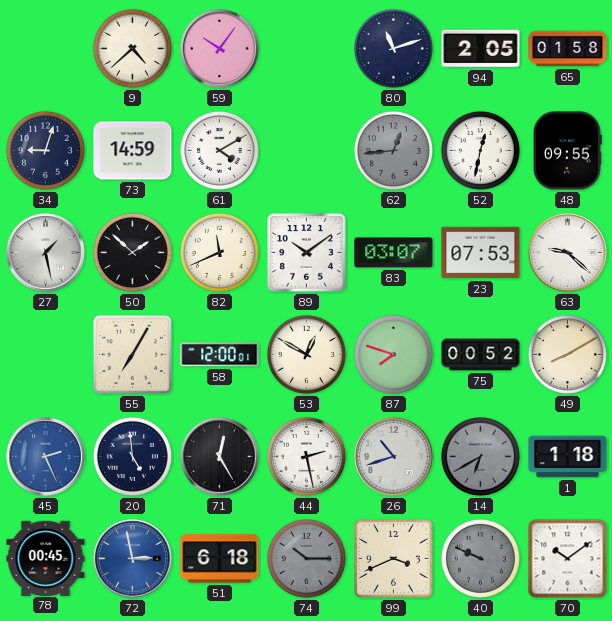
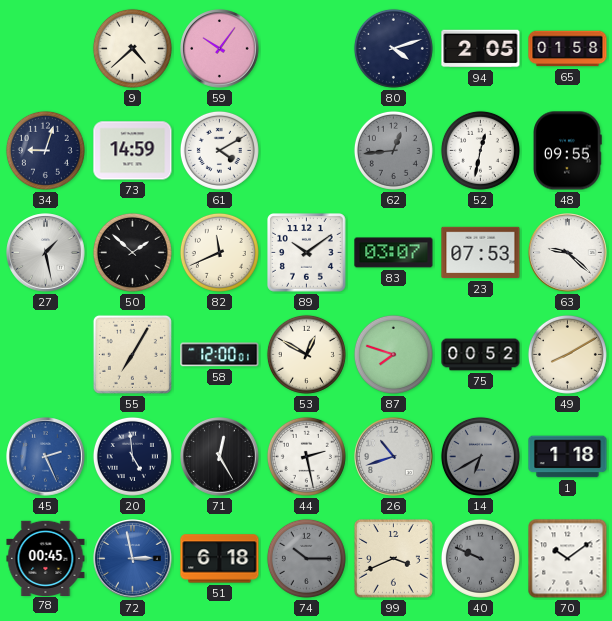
80: 11:12 -> 4:12 (393, 48)
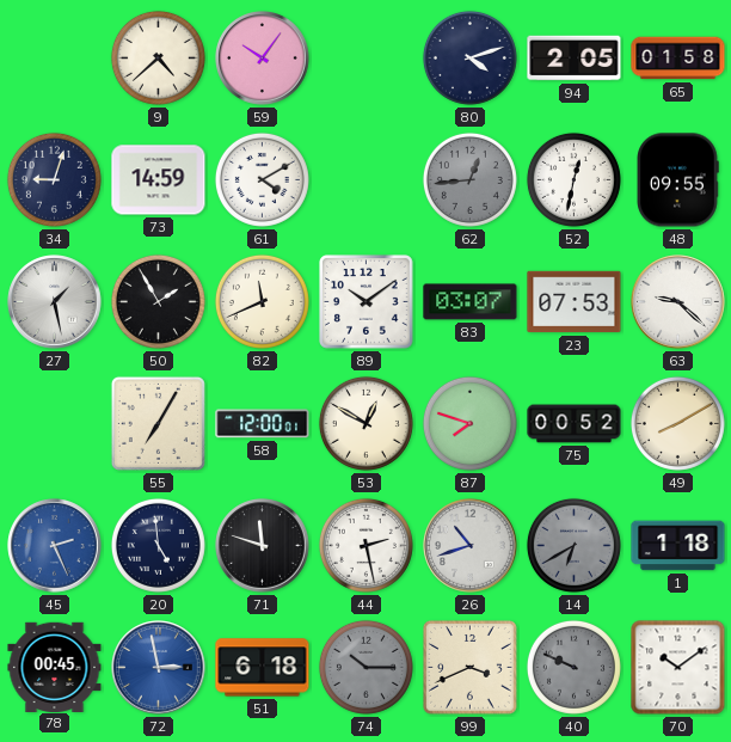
50: 1:52 -> 1:55 (158, 301)
71: 12:25 -> 11:48 (263, 546)
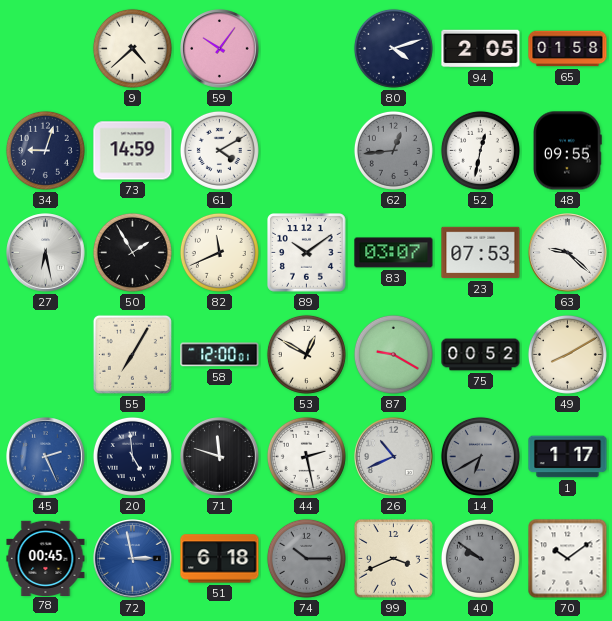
27: 1:28 -> 6:28 (46, 253)
87: 7:48 -> 9:20 (393, 354)
26: 10:42 -> 10:41 (394, 457)
1: 1:18 -> 1:17 (568, 457)
40: 9:49 -> 9:51 (480, 558)
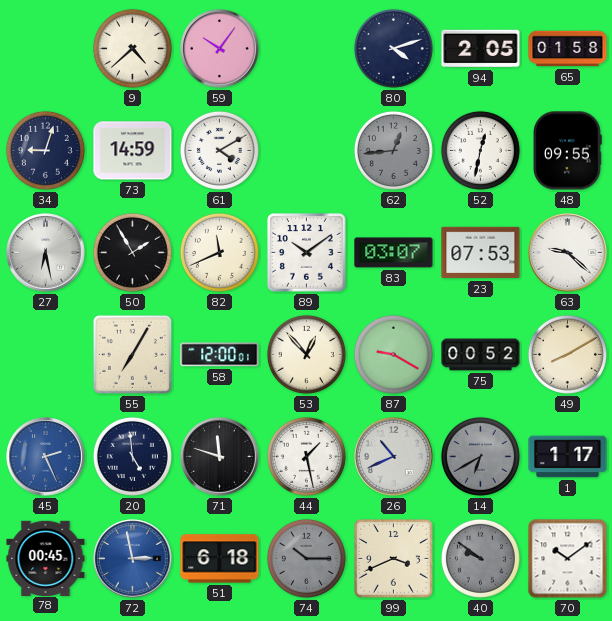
53: 12:50 -> 12:53 (306, 354)
44: 2:28 -> 1:28 (306, 456)
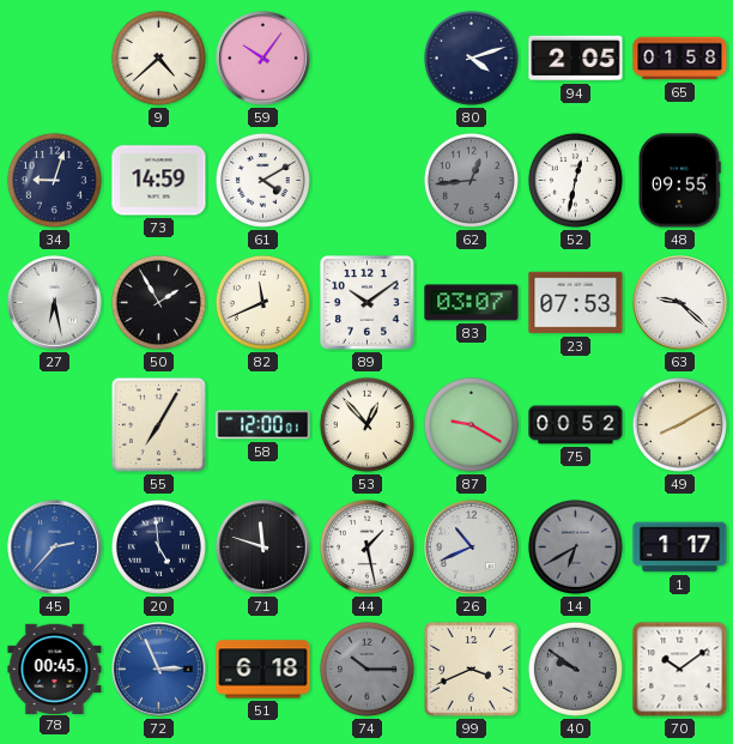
45: 2:26 -> 2:37 (55, 548)
72: 2:58 -> 2:56 (159, 670)
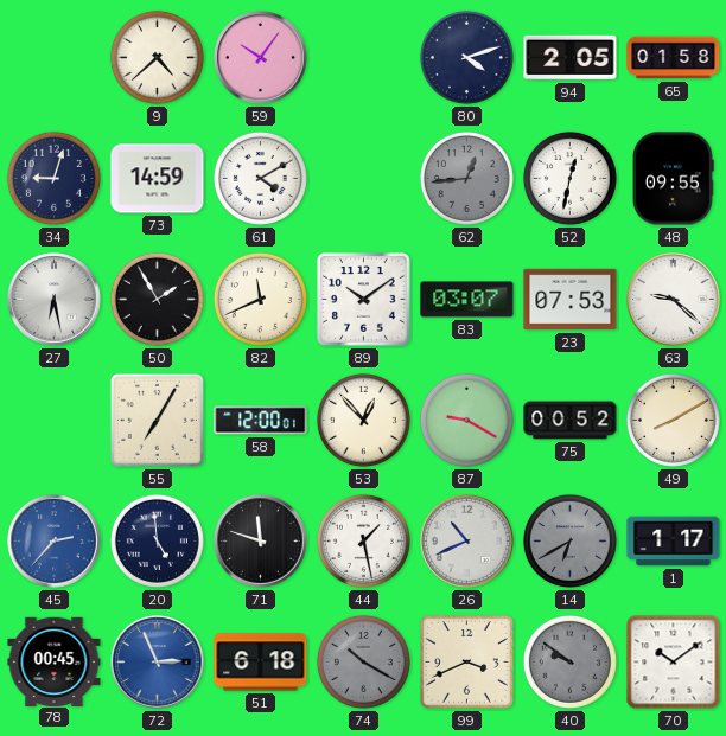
74: 10:15 -> 10:20 (363, 661)
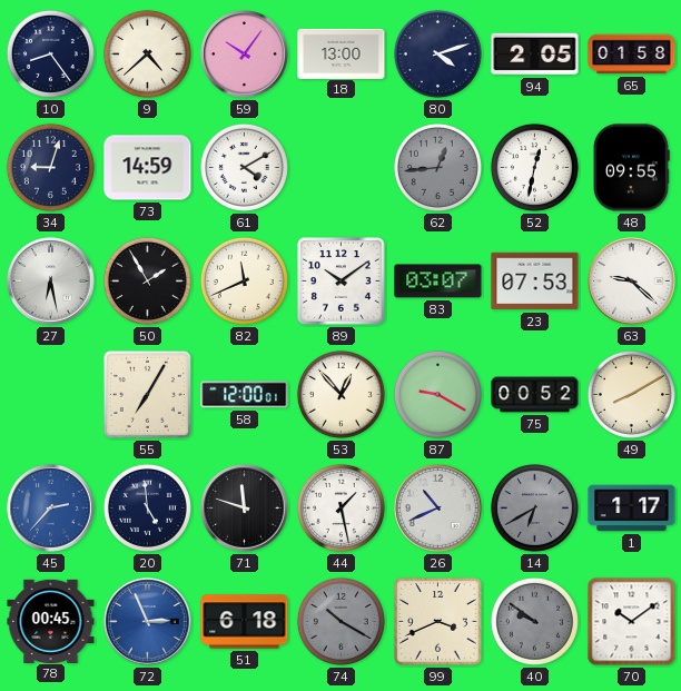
10: none -> 8:24 (50, 53)
18: none -> 13:00 (342, 53)
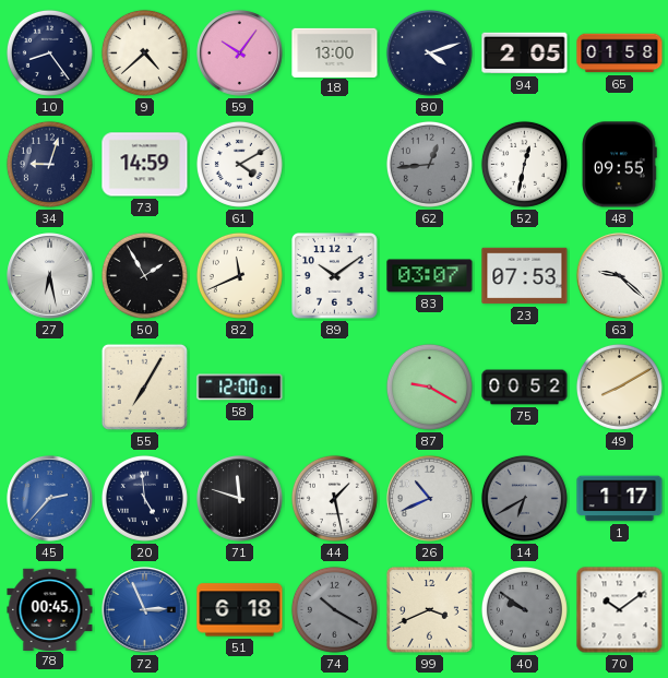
53: 12:53 -> none (340, 394)
